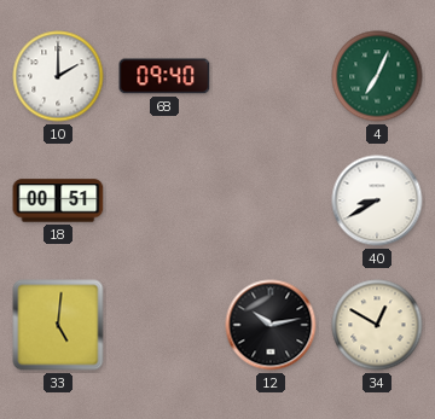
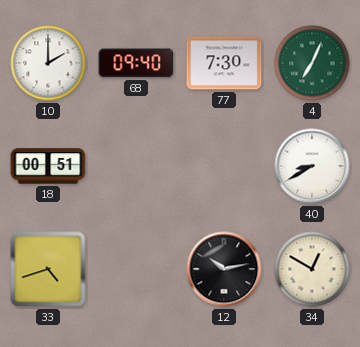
77: none -> 7:30 (224, 63)
33: 5:01 -> 4:42 (48, 269)
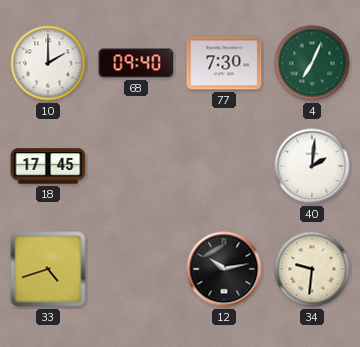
18: 00:51 -> 17:45 (48, 166)
40: 8:40 -> 2:01 (312, 166)
34: 12:50 -> 9:31 (312, 269)
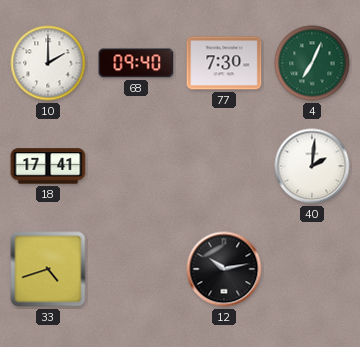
18: 17:45 -> 17:41 (48, 166)
34: 9:31 -> none (312, 269)
